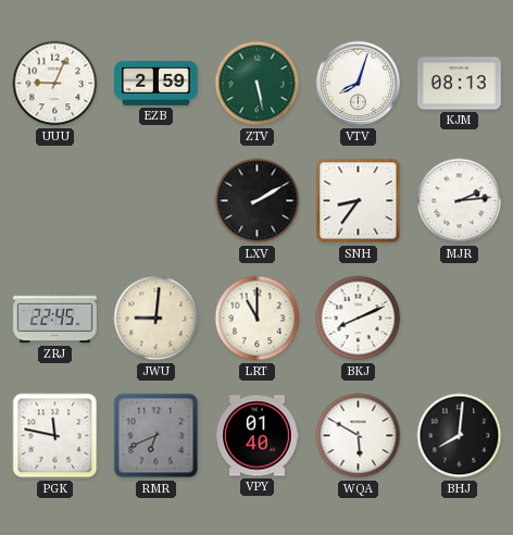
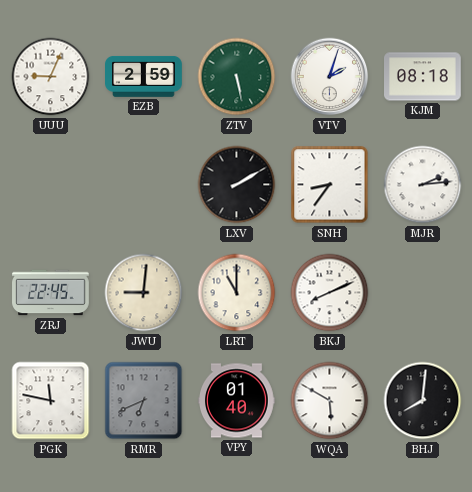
VTV: 8:03 -> 2:03 (330, 77)
KJM: 08:13 -> 08:18 (423, 77)
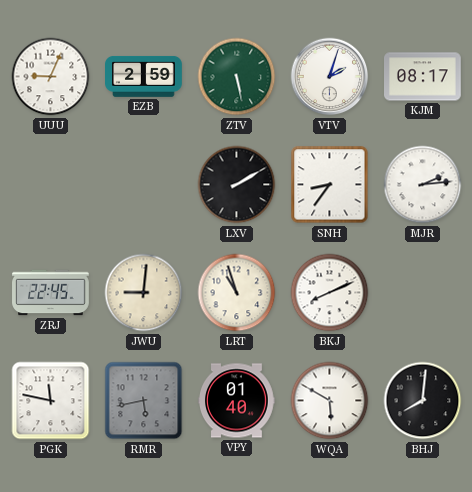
KJM: 08:18 -> 08:17 (423, 77)
LRT: 11:00 -> 10:57 (237, 293)
RMR: 6:41 -> 5:43 (144, 401)
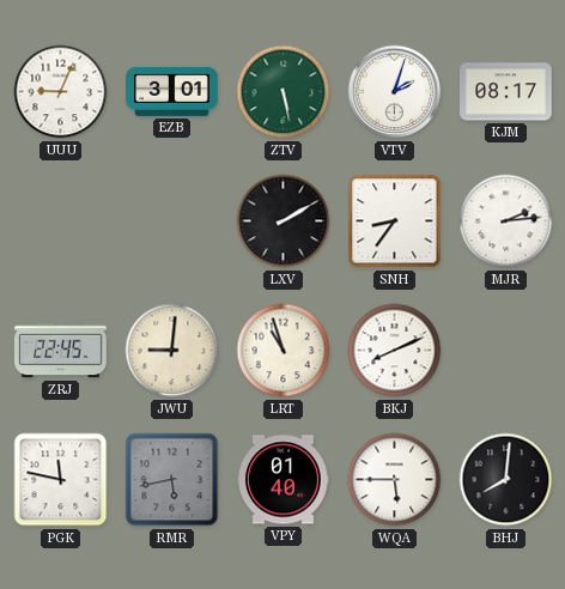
EZB: 2:59 -> 3:01 (172, 91)
WQA: 5:50 -> 5:45 (395, 480)
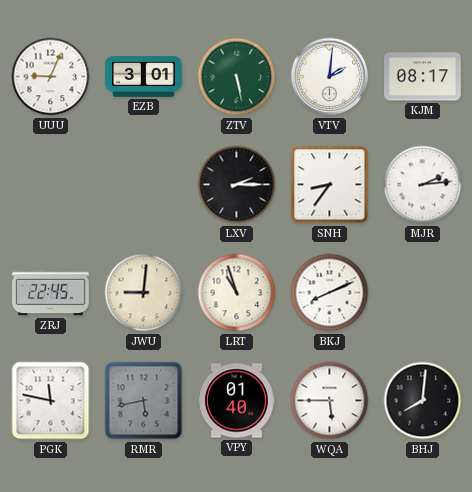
VTV: 2:03 -> 2:01 (330, 77)
LXV: 2:10 -> 2:15 (237, 185)
